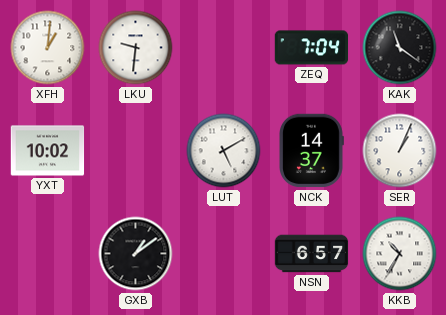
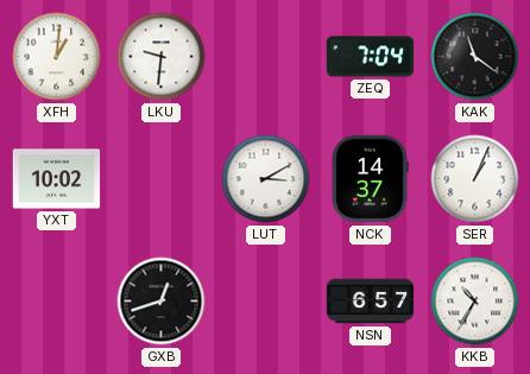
LUT: 5:10 -> 3:10 (266, 179)
GXB: 1:09 -> 12:42 (162, 302)
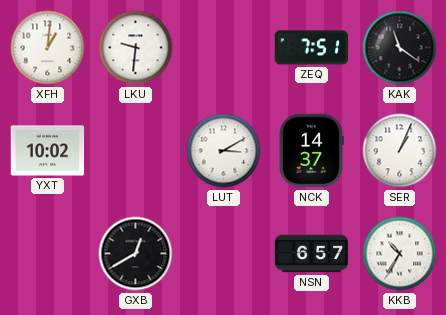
ZEQ: 7:04 -> 7:51 (312, 48)
GXB: 12:42 -> 12:40 (136, 254)
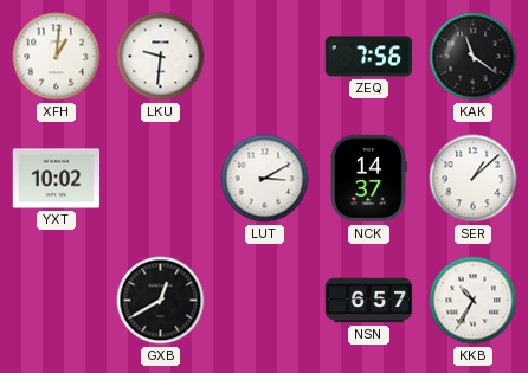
ZEQ: 7:51 -> 7:56 (369, 57)
SER: 1:04 -> 1:08 (474, 179)
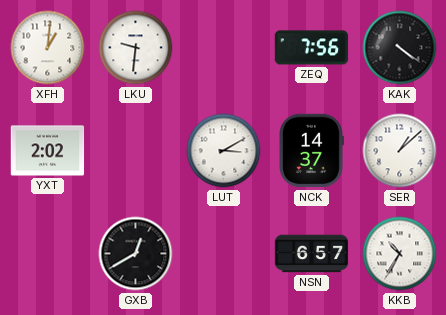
KAK: 11:21 -> 4:21 (400, 48)
YXT: 10:02 -> 2:02 (48, 151)
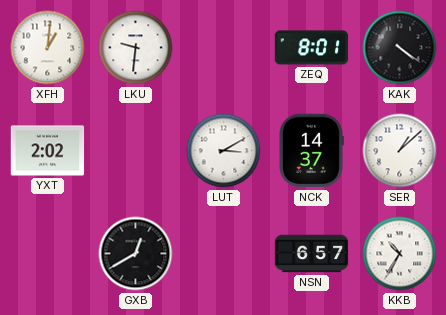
ZEQ: 7:56 -> 8:01 (312, 48)
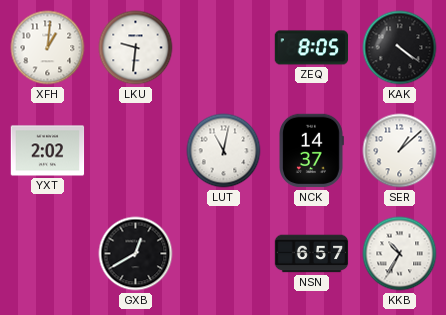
ZEQ: 8:01 -> 8:05 (312, 48)
LUT: 3:10 -> 11:02 (224, 151)
